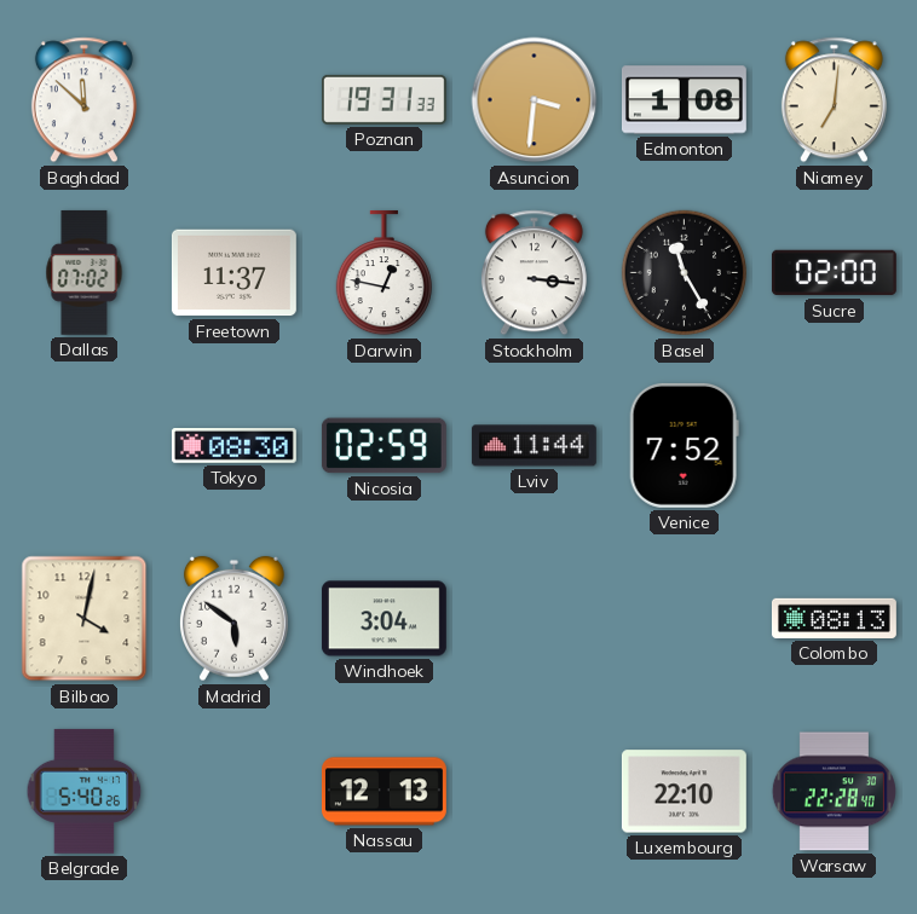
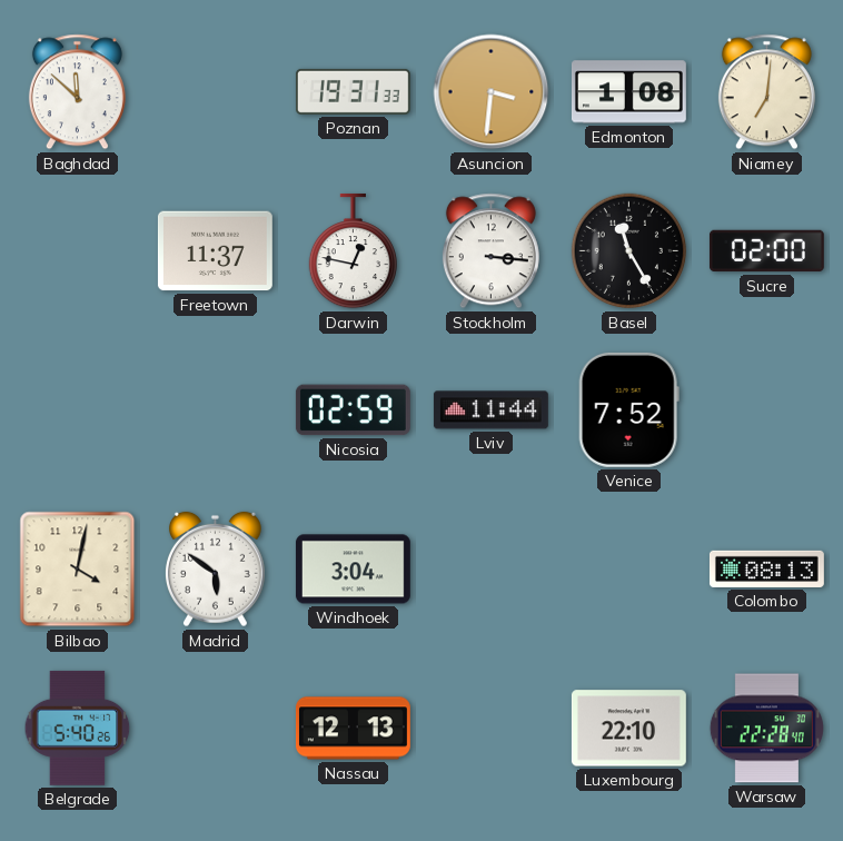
Dallas: 07:02 -> none (85, 272)
Tokyo: 08:30 -> none (233, 446)
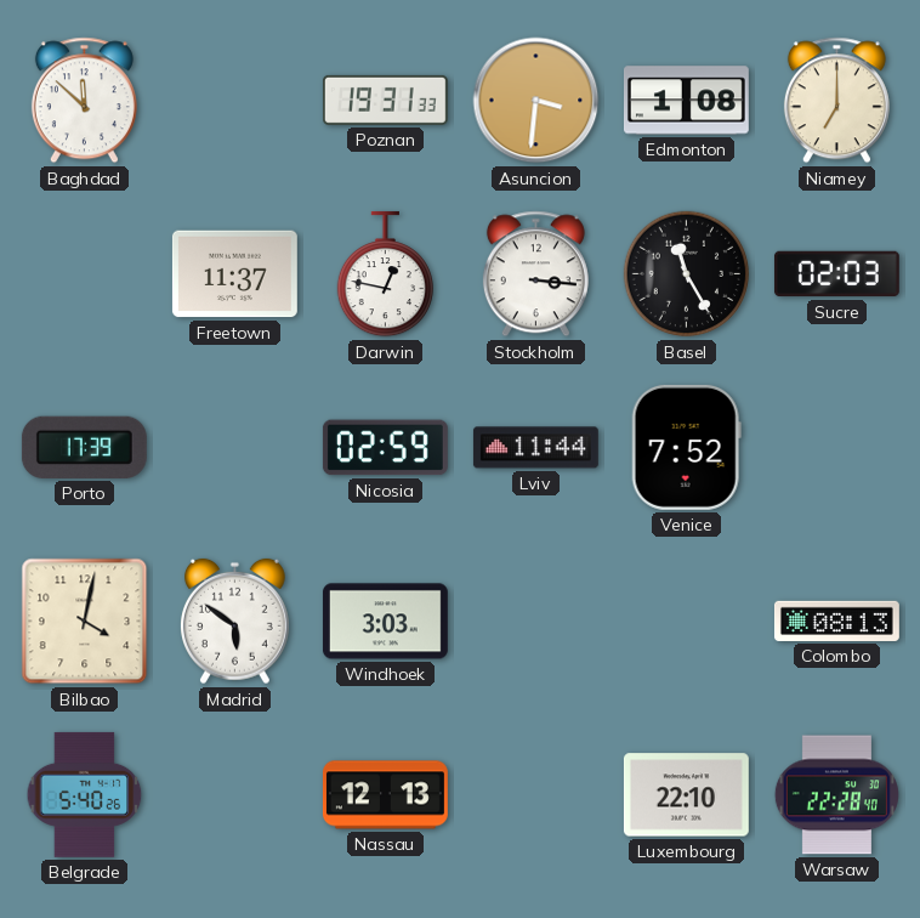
Niamey: 7:01 -> 7:00 (836, 101)
Sucre: 02:00 -> 02:03 (836, 274)
Porto: none -> 17:39 (84, 447)
Windhoek: 3:04 -> 3:03 (385, 622)
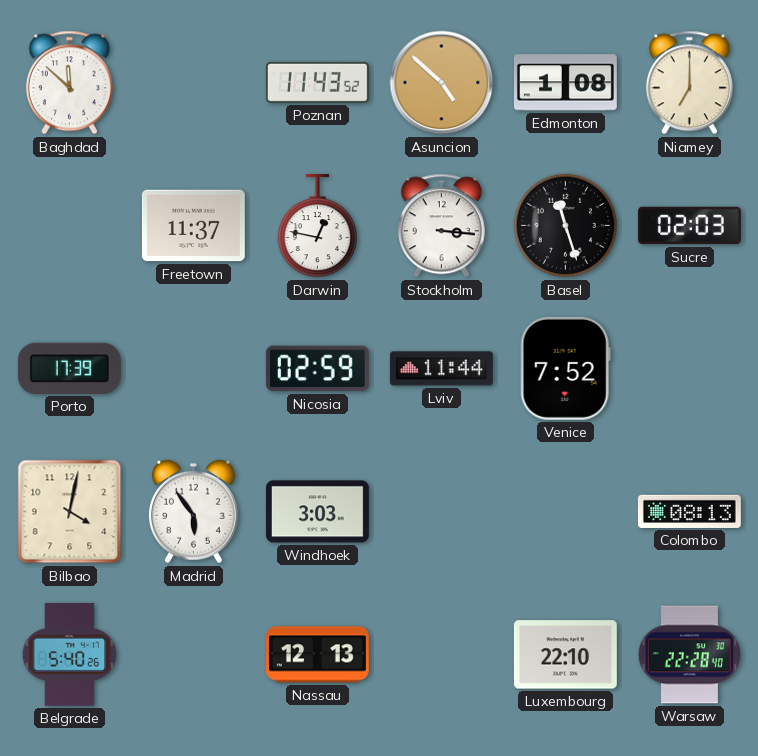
Poznan: 19:31 -> 11:43 (317, 82)
Asuncion: 3:31 -> 4:52 (442, 83)
Basel: 11:25 -> 11:27 (566, 226)
Madrid: 5:51 -> 5:54 (193, 512)
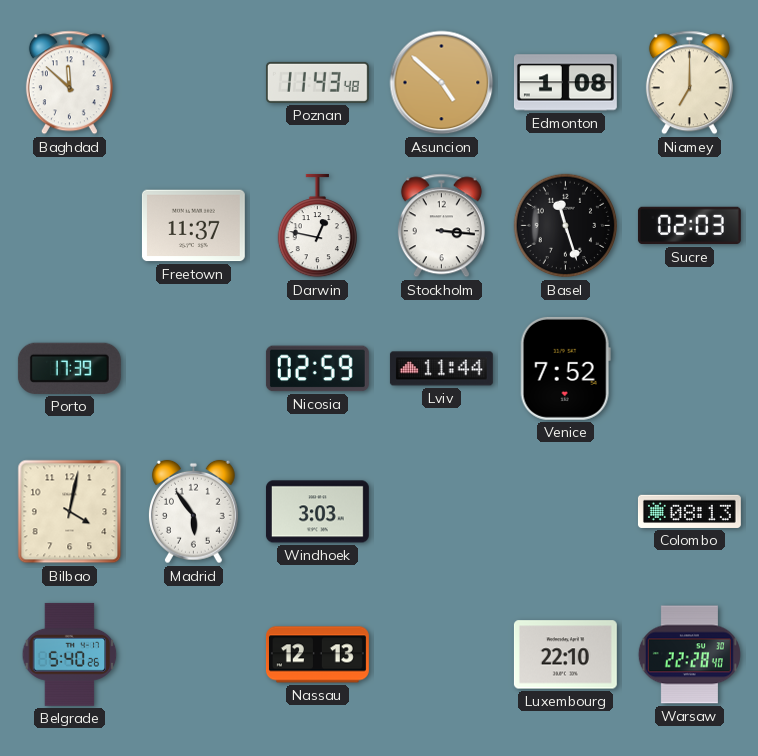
Poznan: 11:43:52 -> 11:43:48 (317, 82)
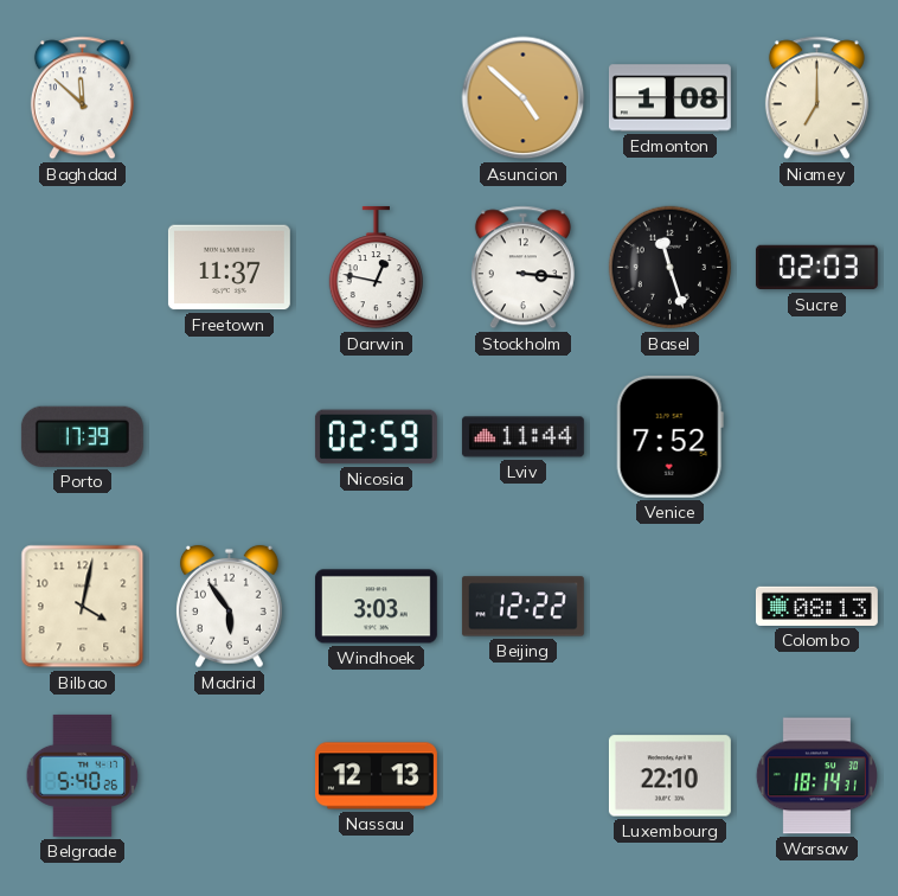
Poznan: 11:43 -> none (317, 82)
Beijing: none -> 12:22 (522, 607)
Warsaw: 22:28 -> 18:14 (816, 776)
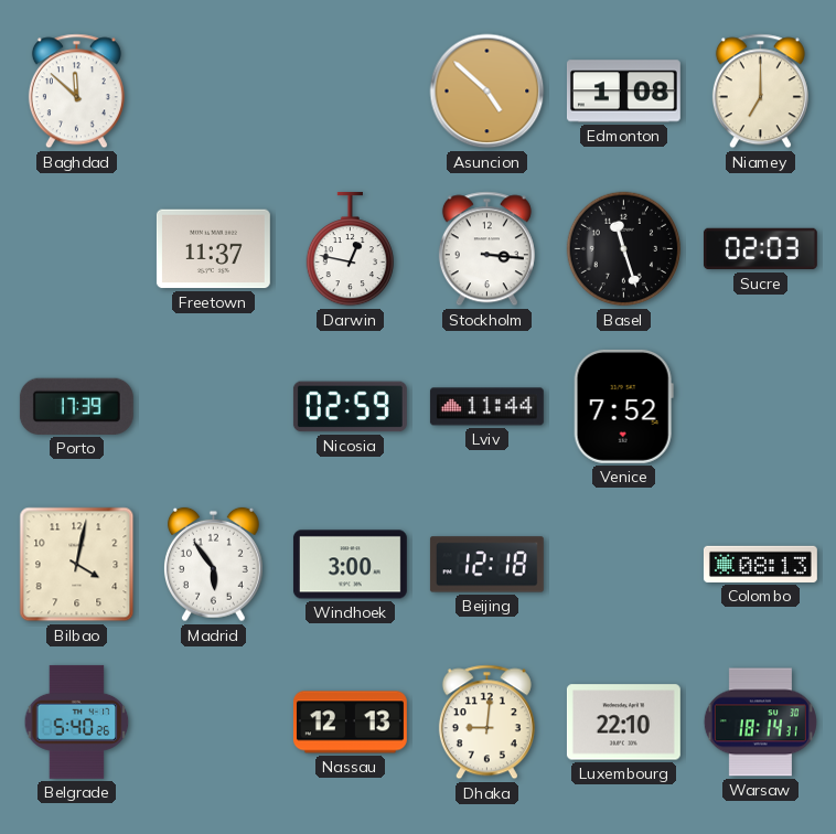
Windhoek: 3:03 -> 3:00 (350, 565)
Beijing: 12:22 -> 12:18 (486, 565)
Dhaka: none -> 9:01 (486, 723)
